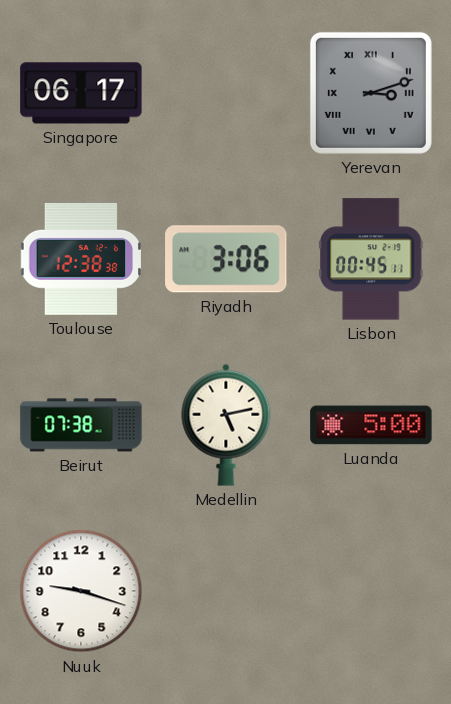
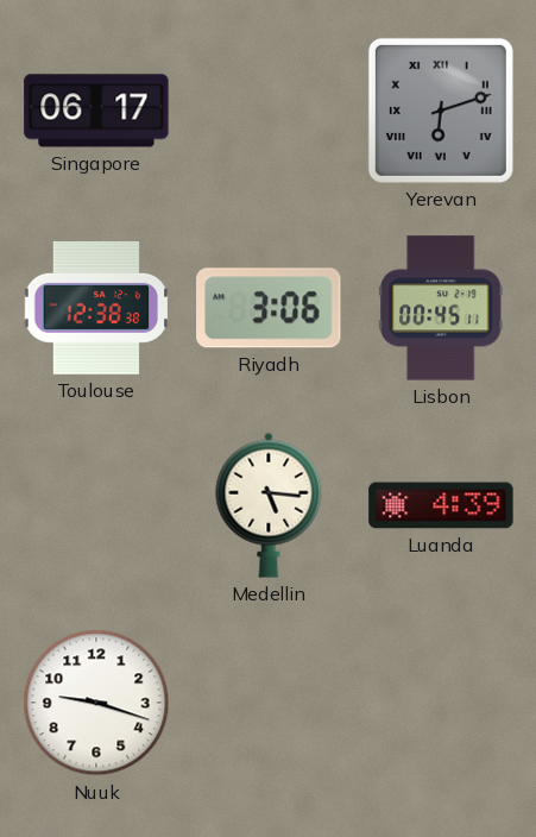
Yerevan: 3:12 -> 6:12 (441, 111)
Beirut: 07:38 -> none (81, 425)
Medellin: 5:13 -> 5:16 (269, 505)
Luanda: 5:00 -> 4:39 (441, 505)
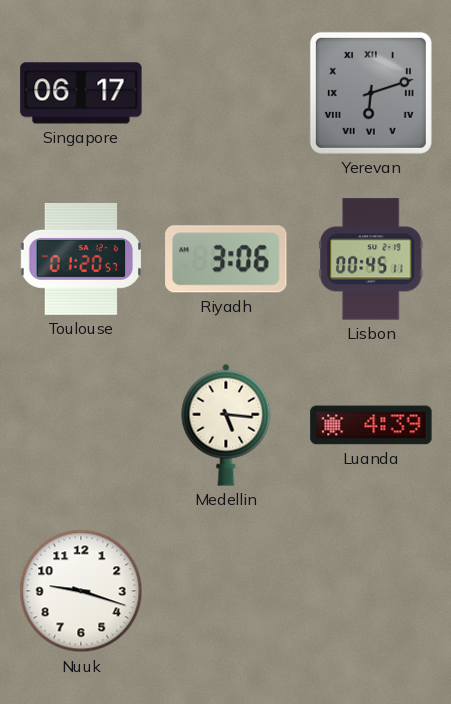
Toulouse: 12:38 -> 01:20 (80, 259)
